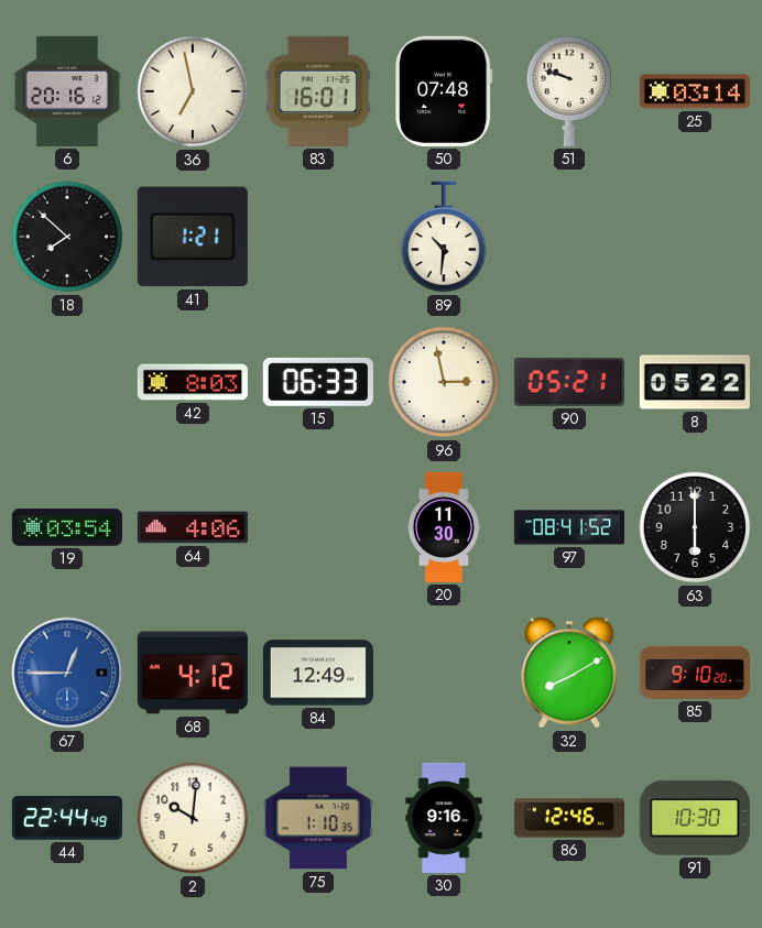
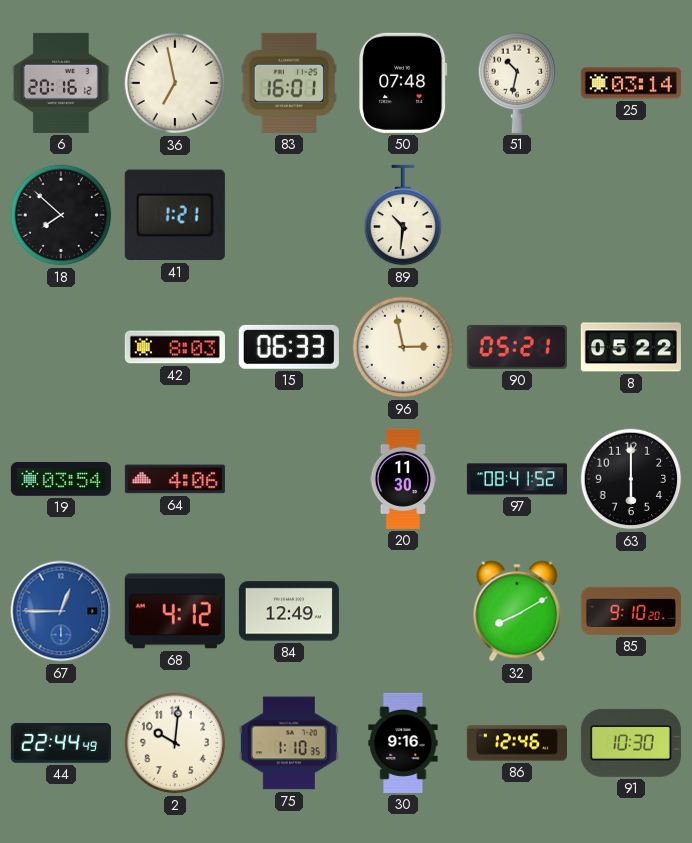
51: 9:48 -> 10:32 (517, 83)
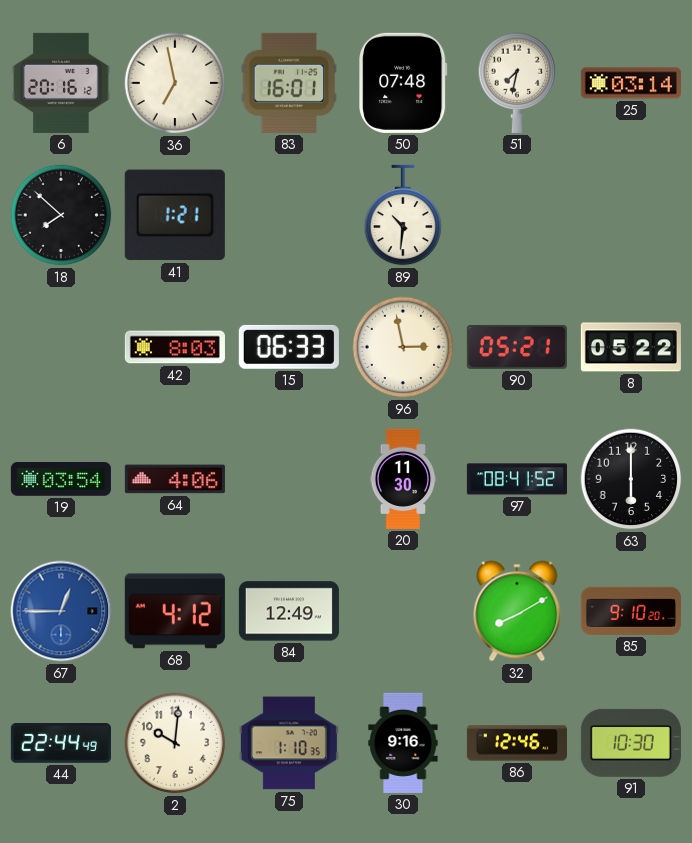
51: 10:32 -> 7:32 (517, 83)
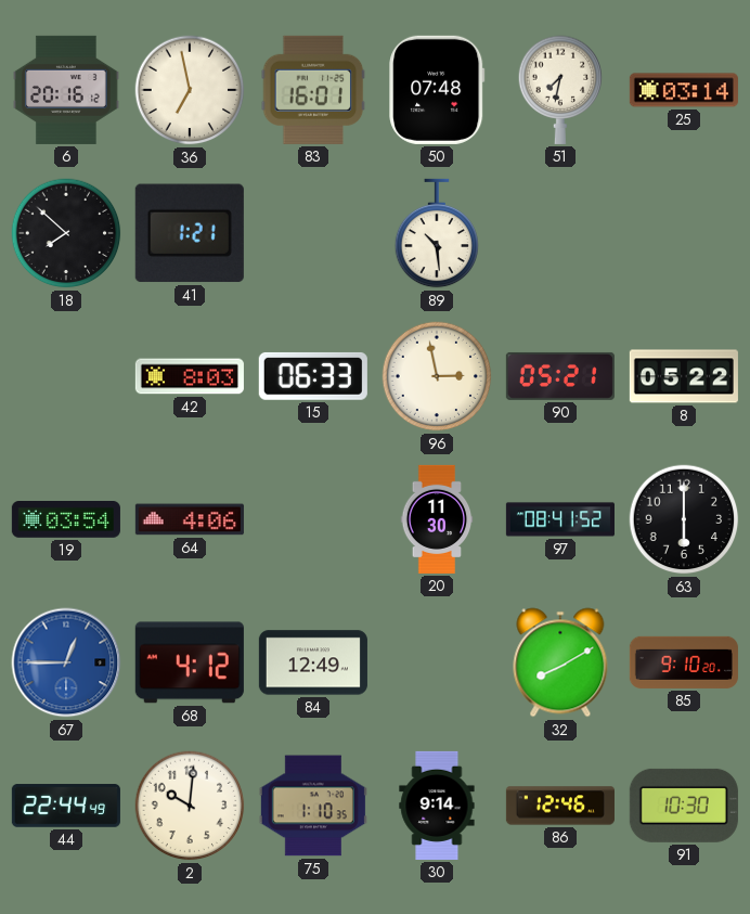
89: 10:31 -> 10:29 (437, 233)
30: 9:16 -> 9:14 (437, 806)
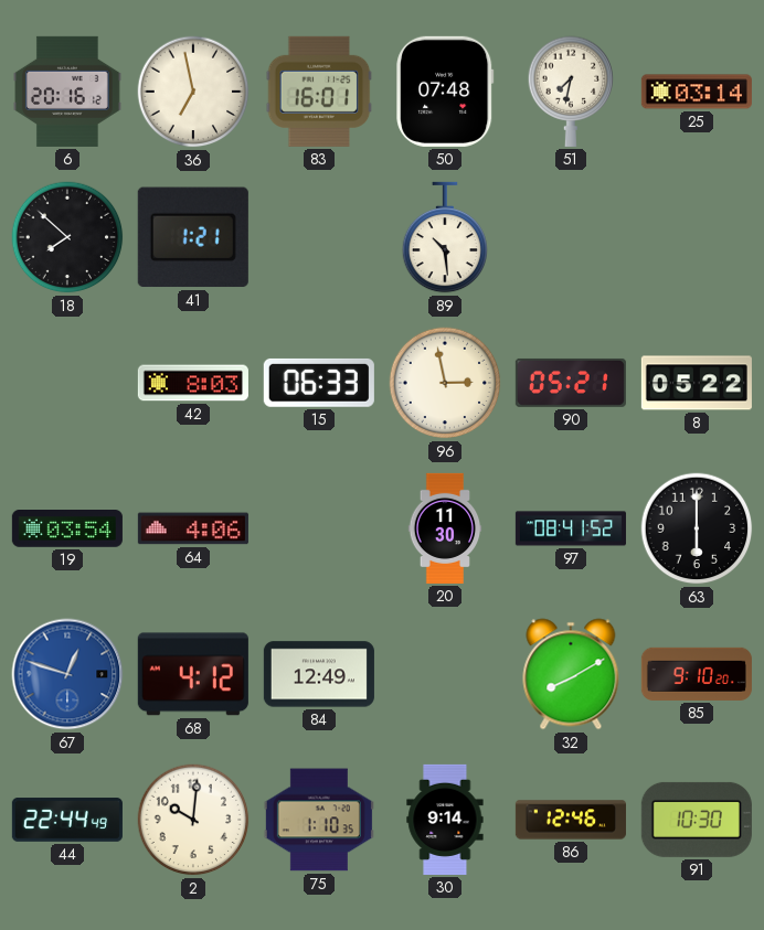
67: 12:45 -> 12:48 (67, 674)
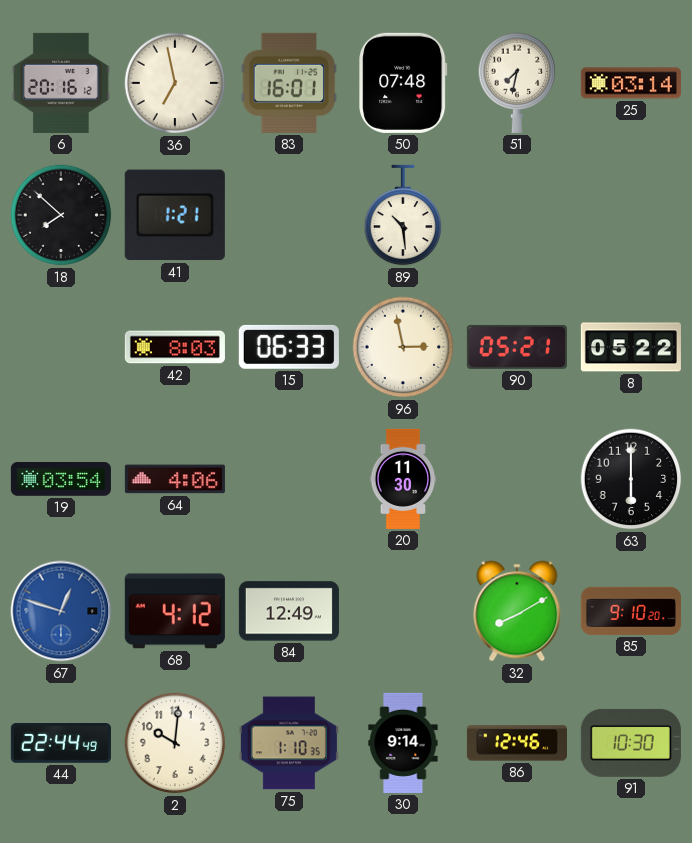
97: 08:41 -> none (571, 528)
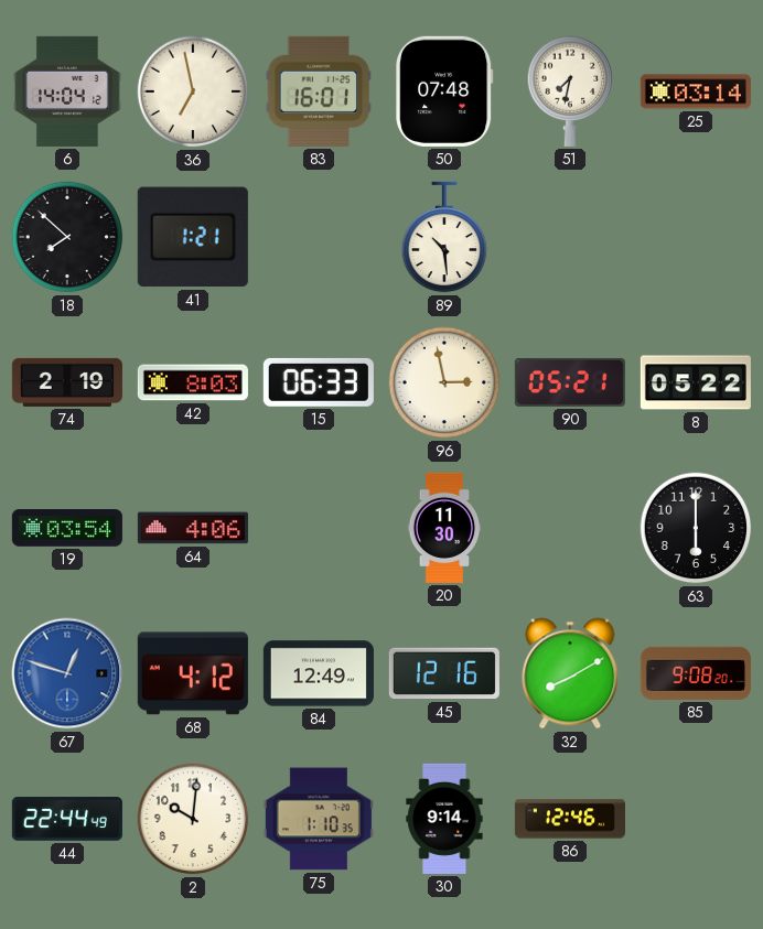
6: 20:16 -> 14:04 (67, 91)
74: none -> 2:19 (67, 382)
45: none -> 12:16 (444, 673)
85: 9:10 -> 9:08 (696, 673)
91: 10:30 -> none (631, 743)
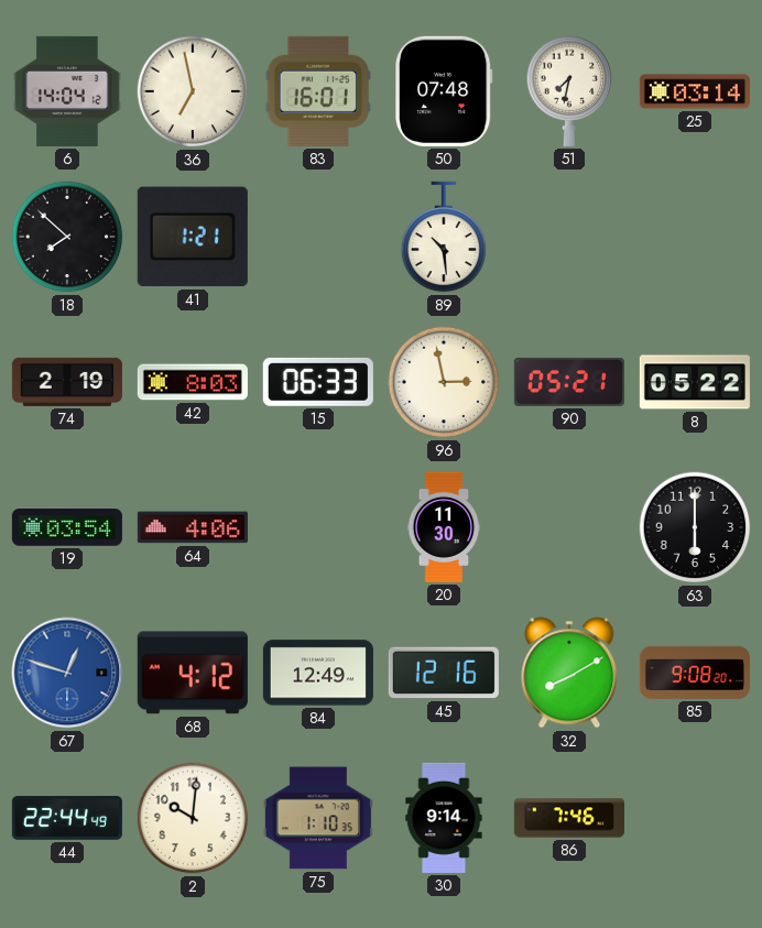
86: 12:46 -> 7:46 (569, 818)
